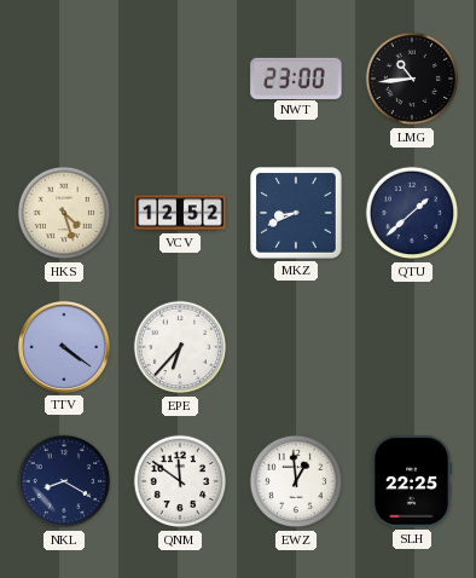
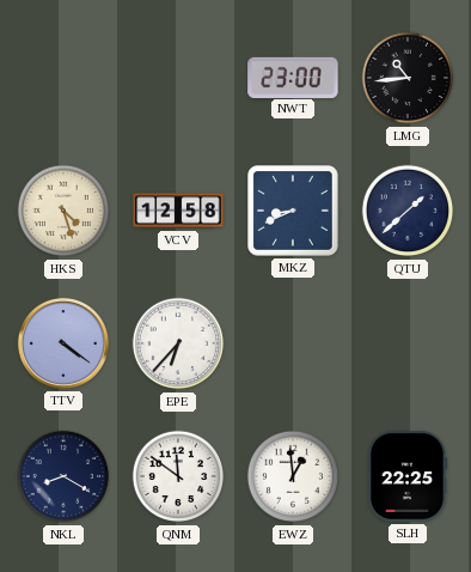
VCV: 12:52 -> 12:58 (178, 211)
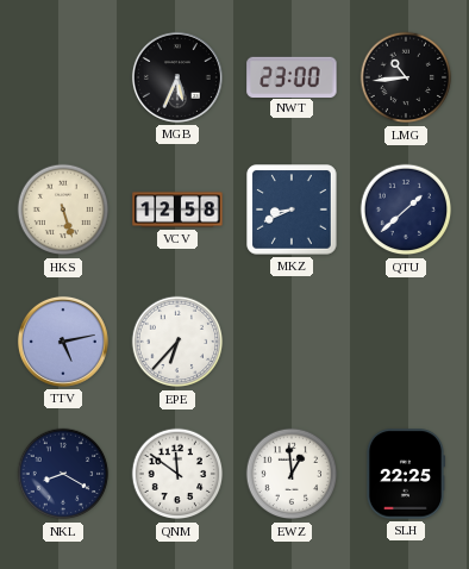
MGB: none -> 5:34 (177, 77)
HKS: 4:27 -> 5:27 (63, 210)
TTV: 4:21 -> 5:13 (63, 342)
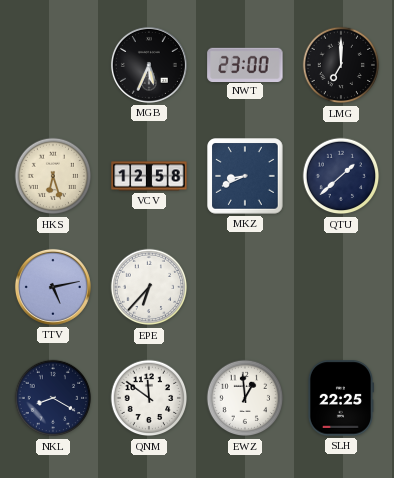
LMG: 10:44 -> 7:00 (341, 65)
HKS: 5:27 -> 6:27 (53, 176)
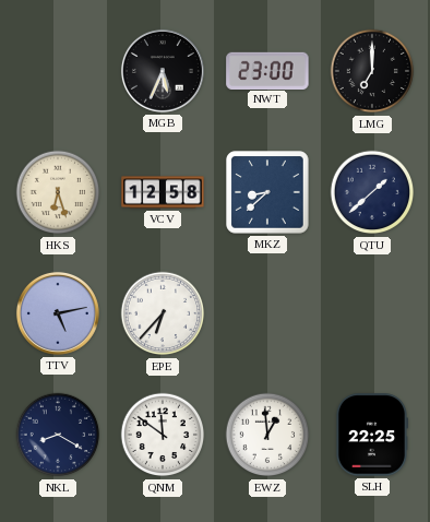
MKZ: 8:41 -> 8:38 (267, 192)
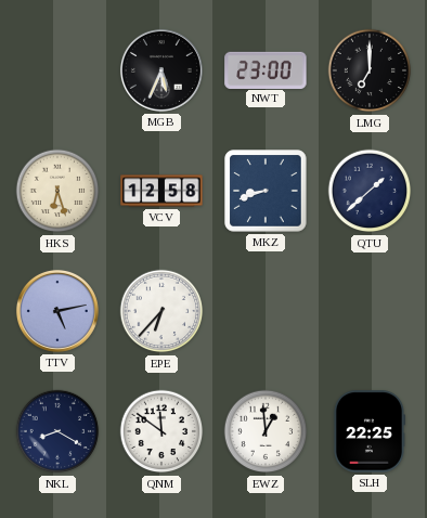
MKZ: 8:38 -> 8:42 (266, 191)
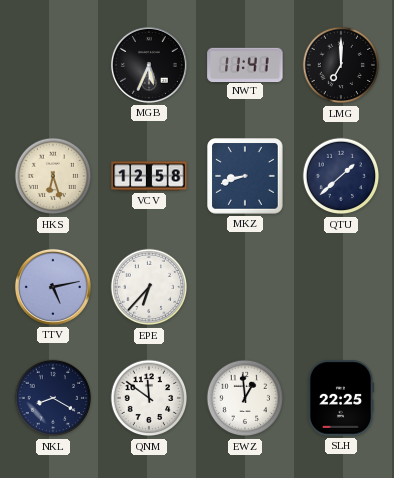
NWT: 23:00 -> 11:41 (245, 64)
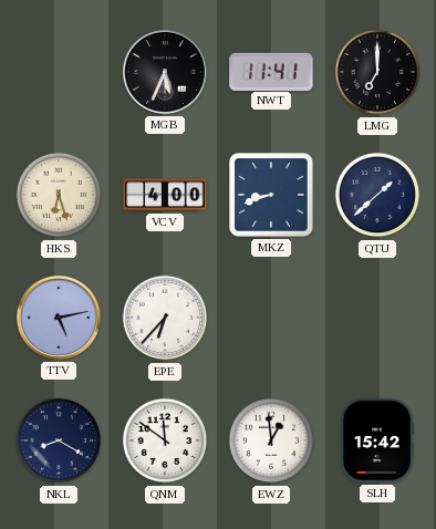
VCV: 12:58 -> 4:00 (165, 195)
SLH: 22:25 -> 15:42 (376, 440)
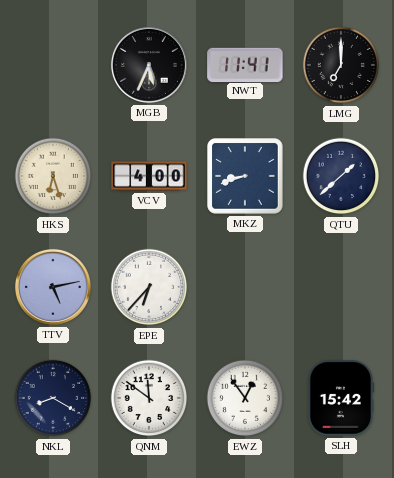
EWZ: 12:59 -> 12:54 (245, 398)
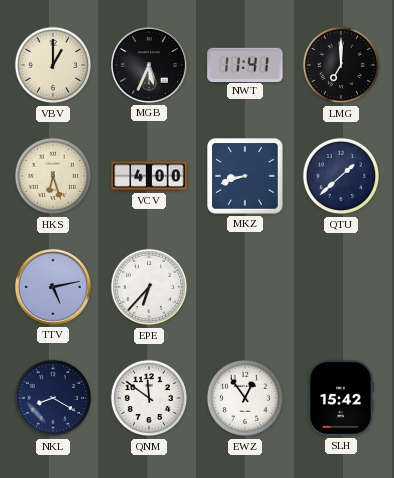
VBV: none -> 1:00 (53, 65)
